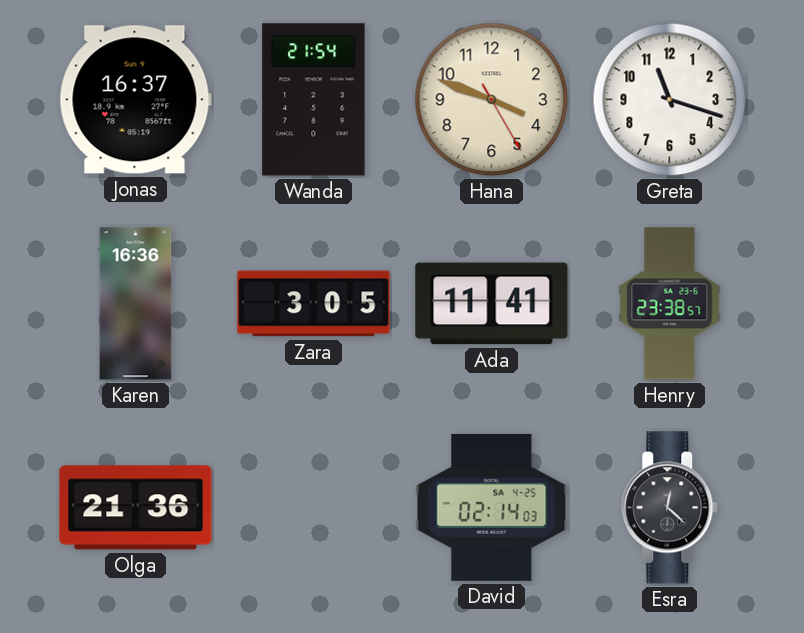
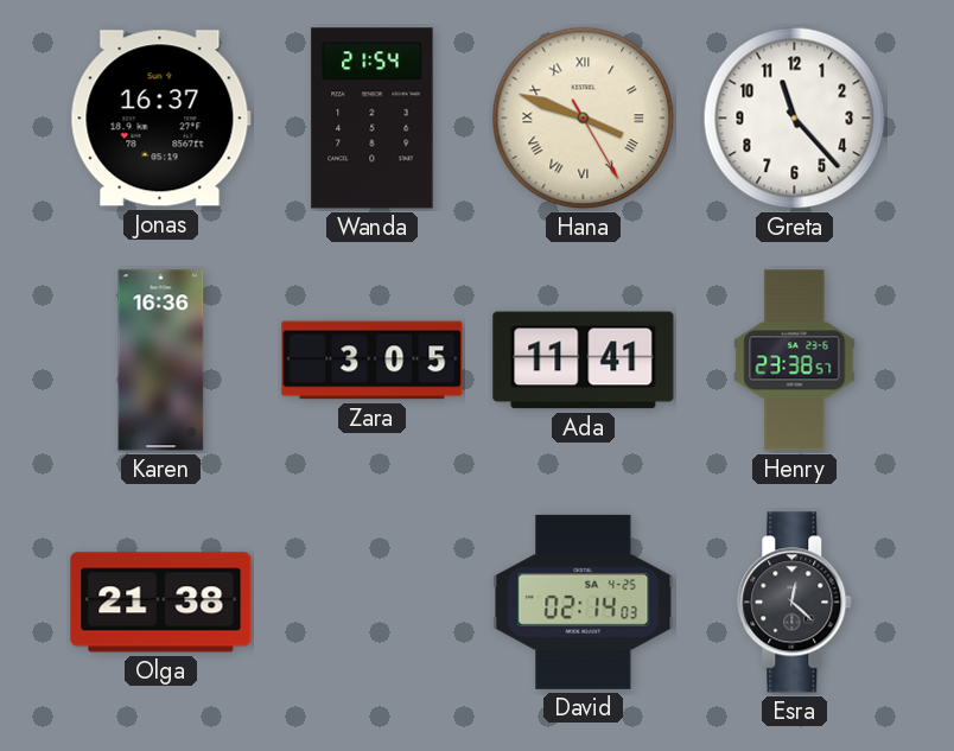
Hana numerals: Arabic -> Roman (584, 119)
Greta: 11:18 -> 11:23 (795, 119)
Olga: 21:36 -> 21:38 (161, 603)
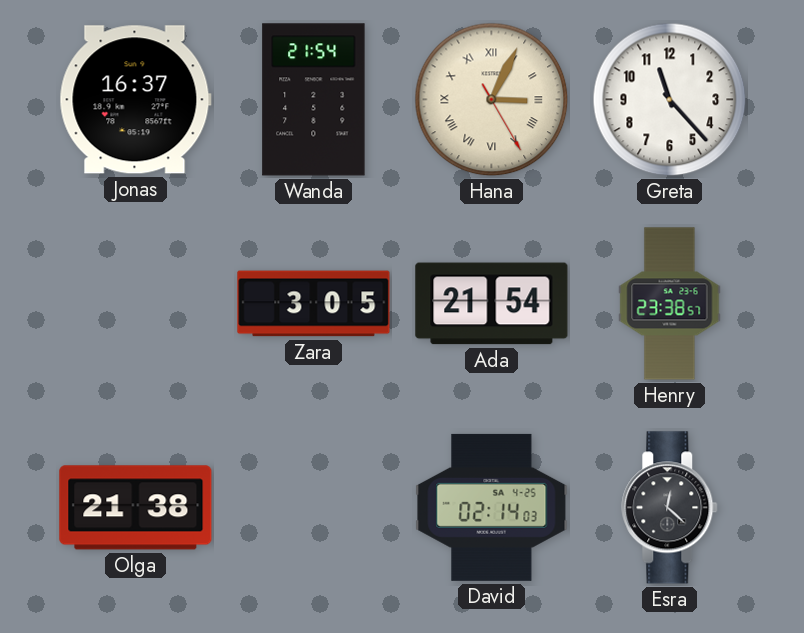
Hana: 3:48 -> 3:04 (492, 100)
Karen: 16:36 -> none (161, 361)
Ada: 11:41 -> 21:54 (492, 304)
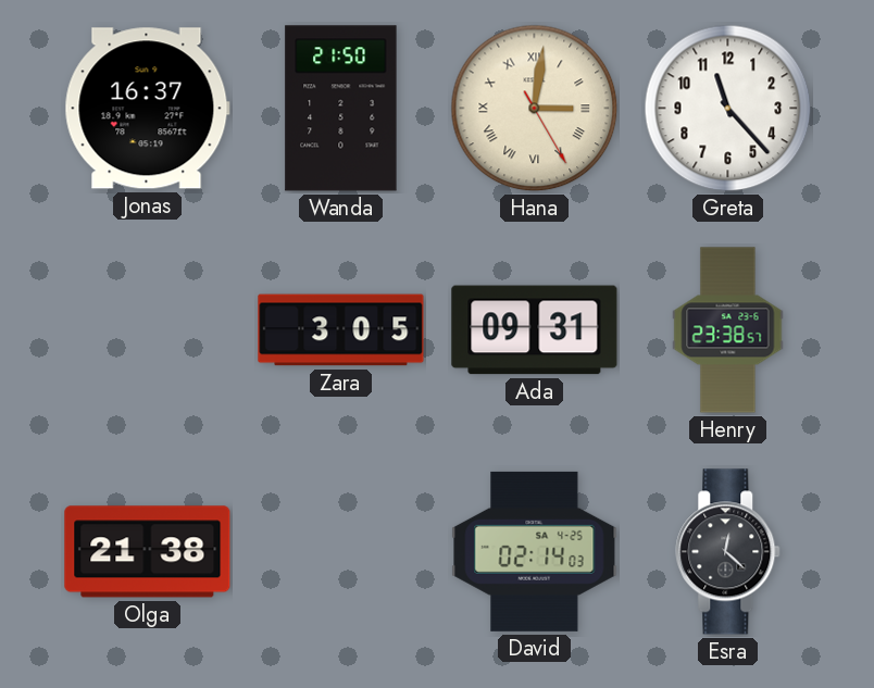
Wanda: 21:54 -> 21:50 (341, 109)
Hana: 3:04 -> 3:01 (535, 109)
Ada: 21:54 -> 09:31 (535, 330)
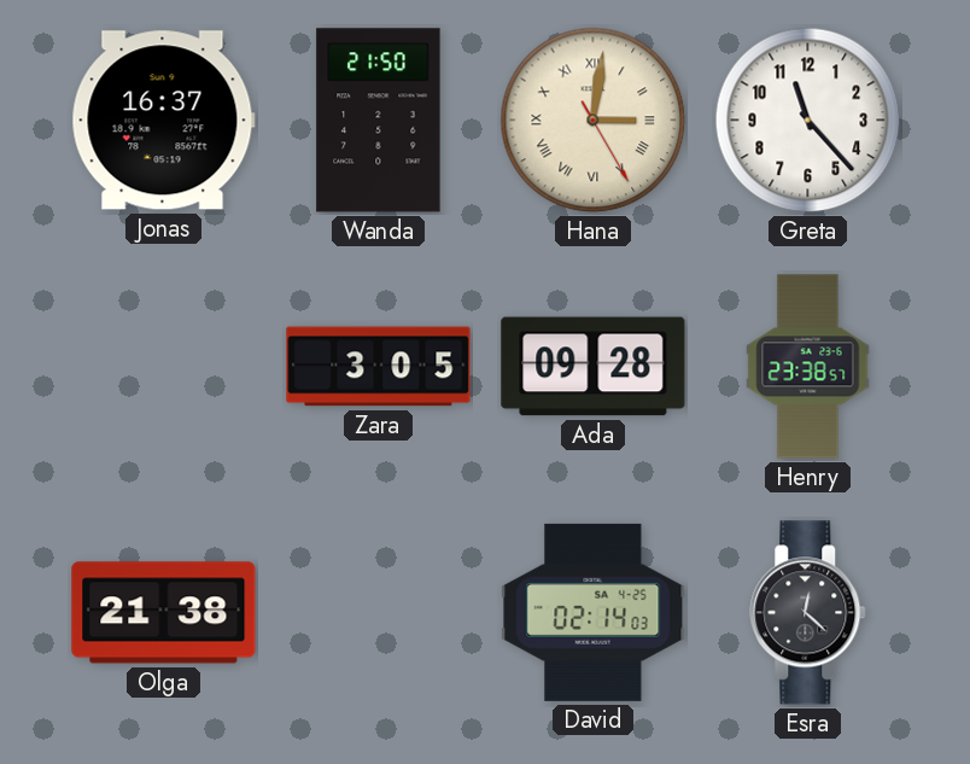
Ada: 09:31 -> 09:28 (594, 367)
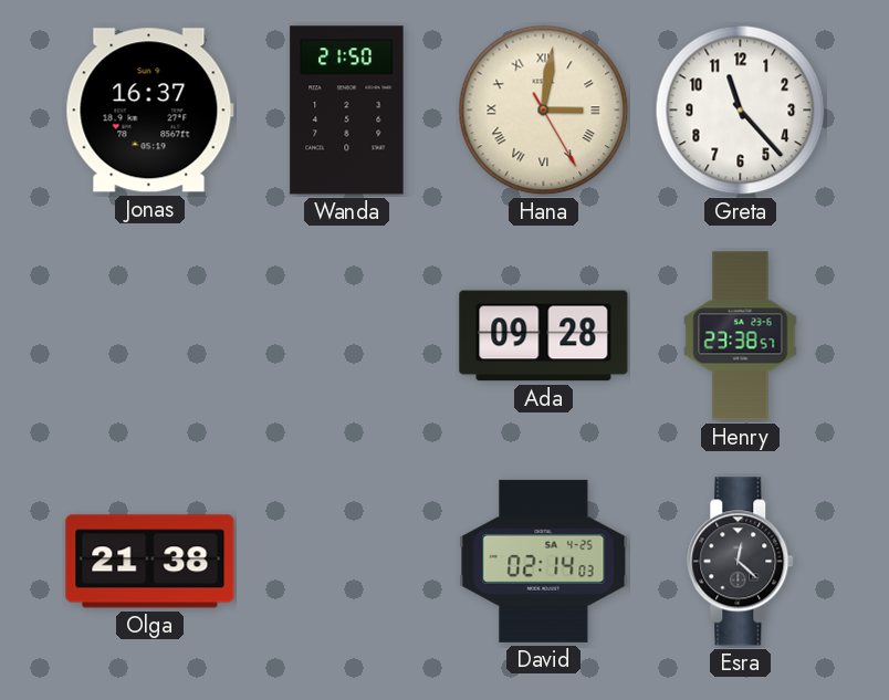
Zara: 3:05 -> none (379, 367)
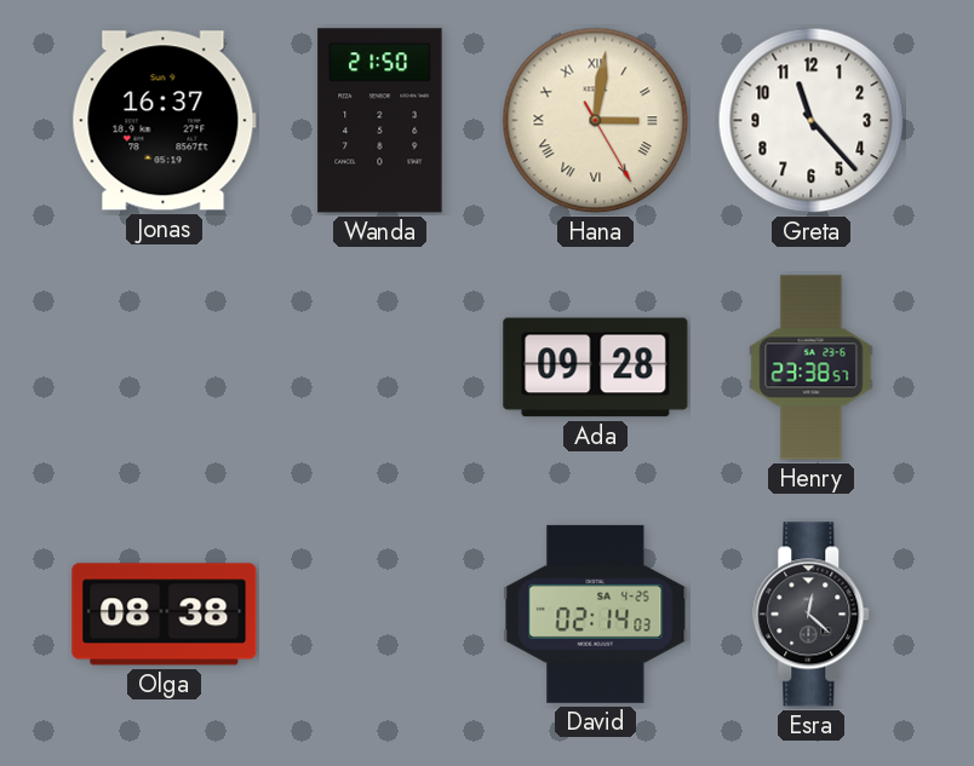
Olga: 21:38 -> 08:38 (165, 615)
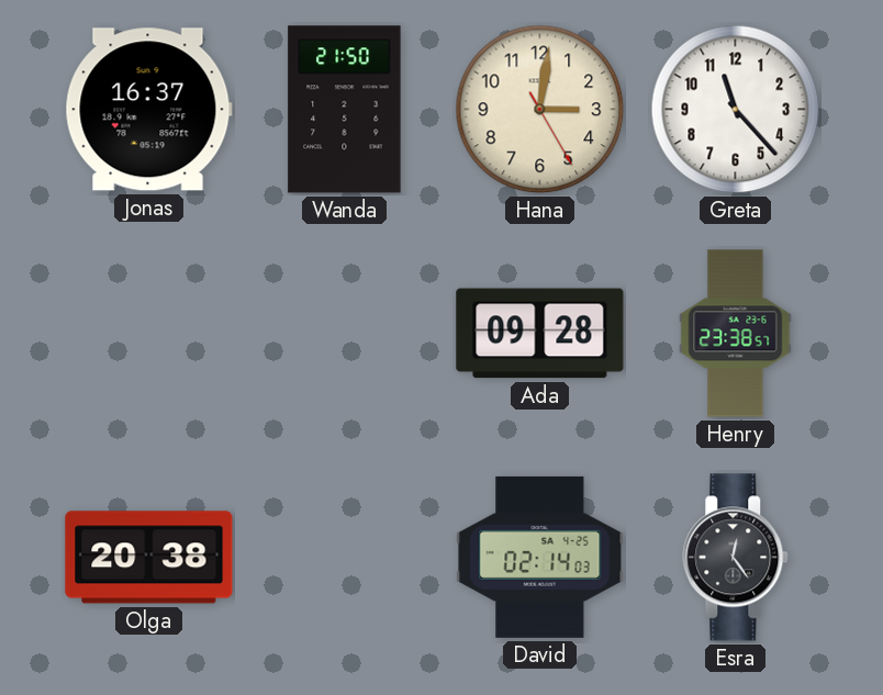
Hana numerals: Roman -> Arabic (540, 110)
Olga: 08:38 -> 20:38 (149, 558)
Esra: 12:22 -> 12:24 (736, 558)
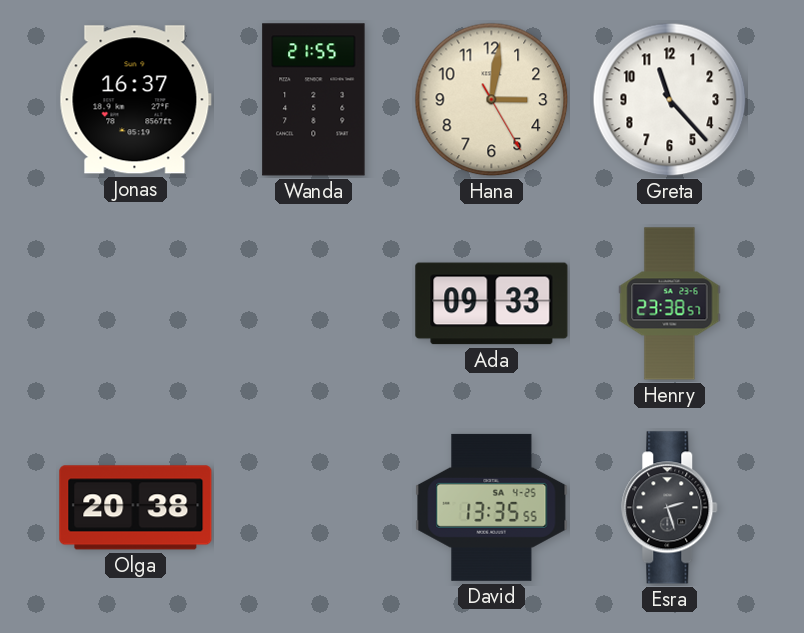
Wanda: 21:50 -> 21:55 (314, 100)
Ada: 09:28 -> 09:33 (492, 304)
David: 02:14 -> 13:35 (492, 507)
Esra: 12:24 -> 2:27 (670, 508)
